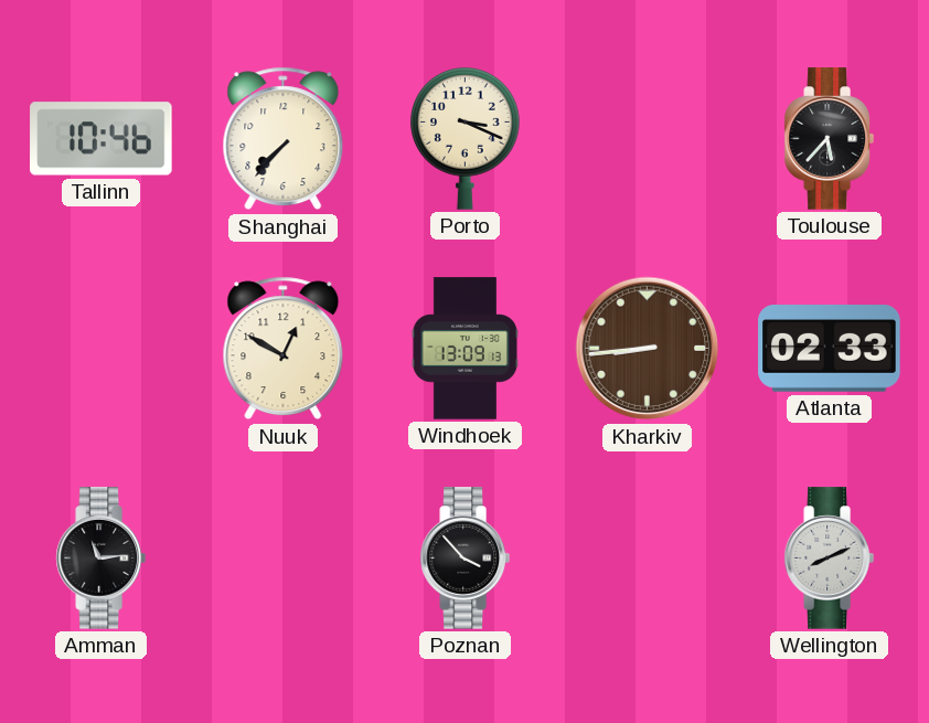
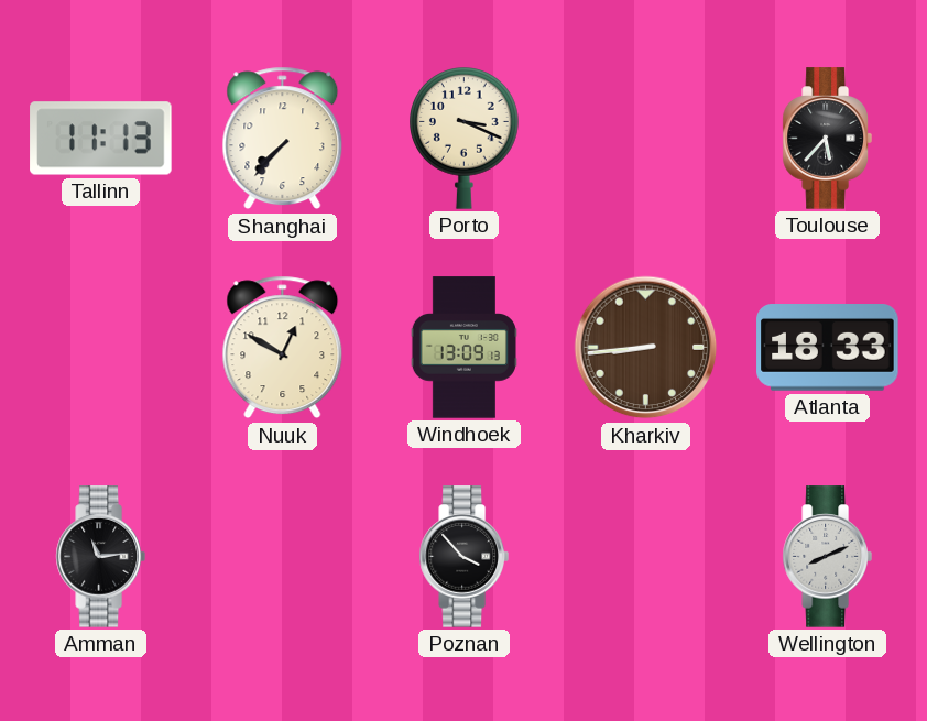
Tallinn: 10:46 -> 11:13 (101, 139)
Atlanta: 02:33 -> 18:33 (828, 348)
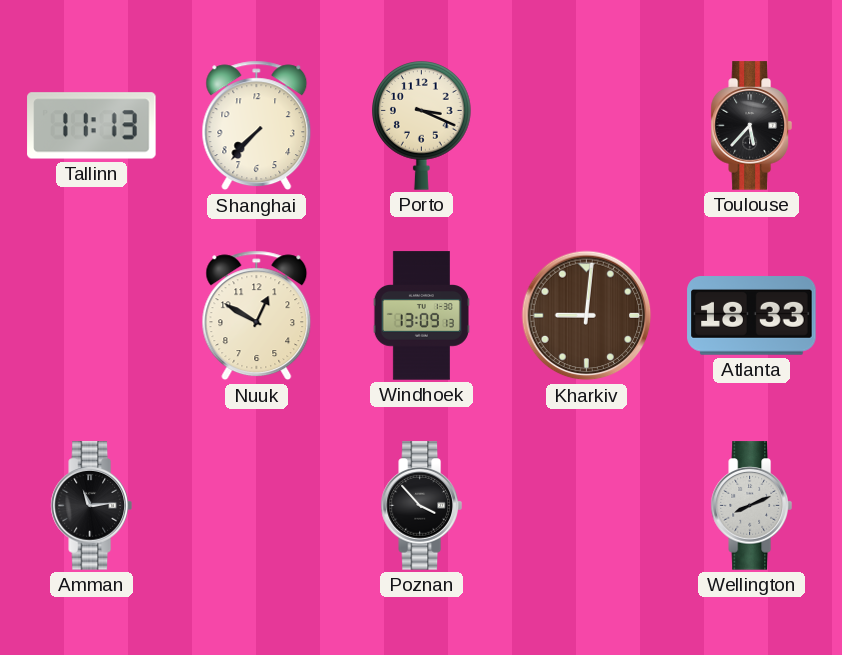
Kharkiv: 8:44 -> 9:01 (587, 316)
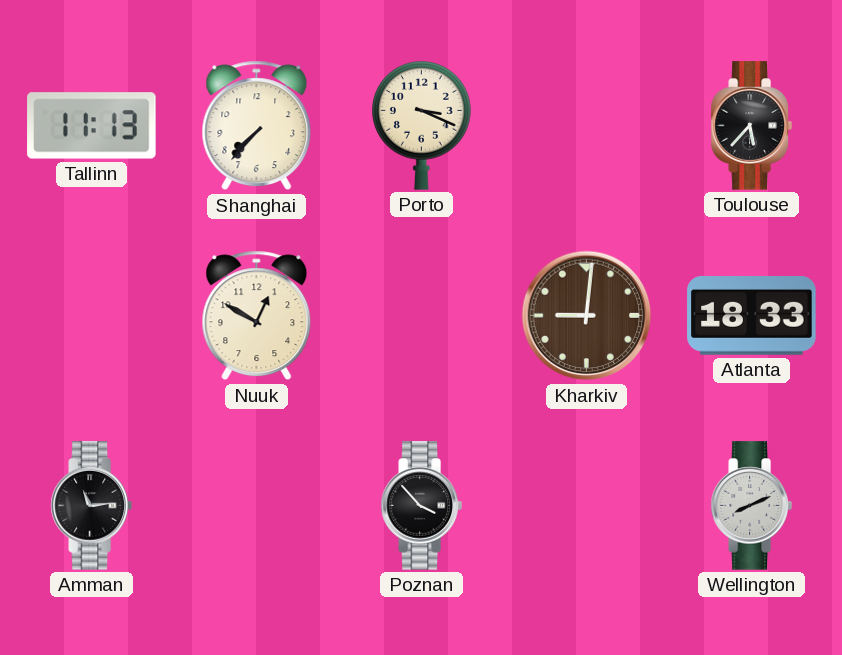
Windhoek: 13:09 -> none (421, 316)
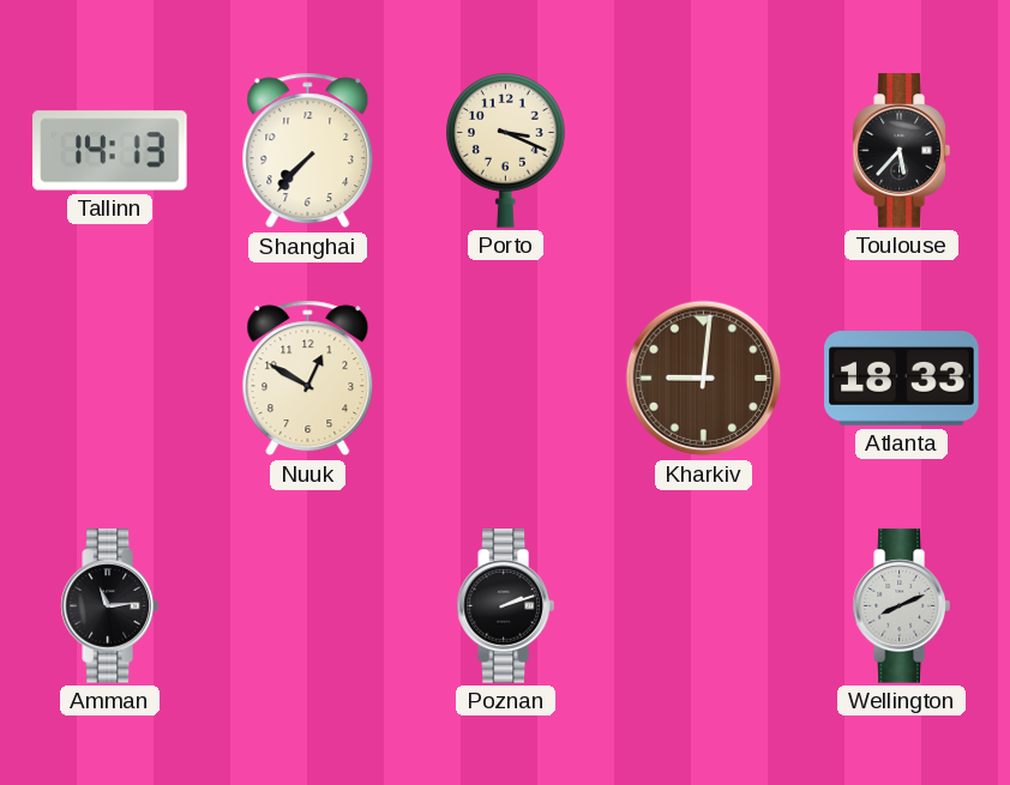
Tallinn: 11:13 -> 14:13 (110, 151)
Poznan: 3:53 -> 2:12 (505, 606)
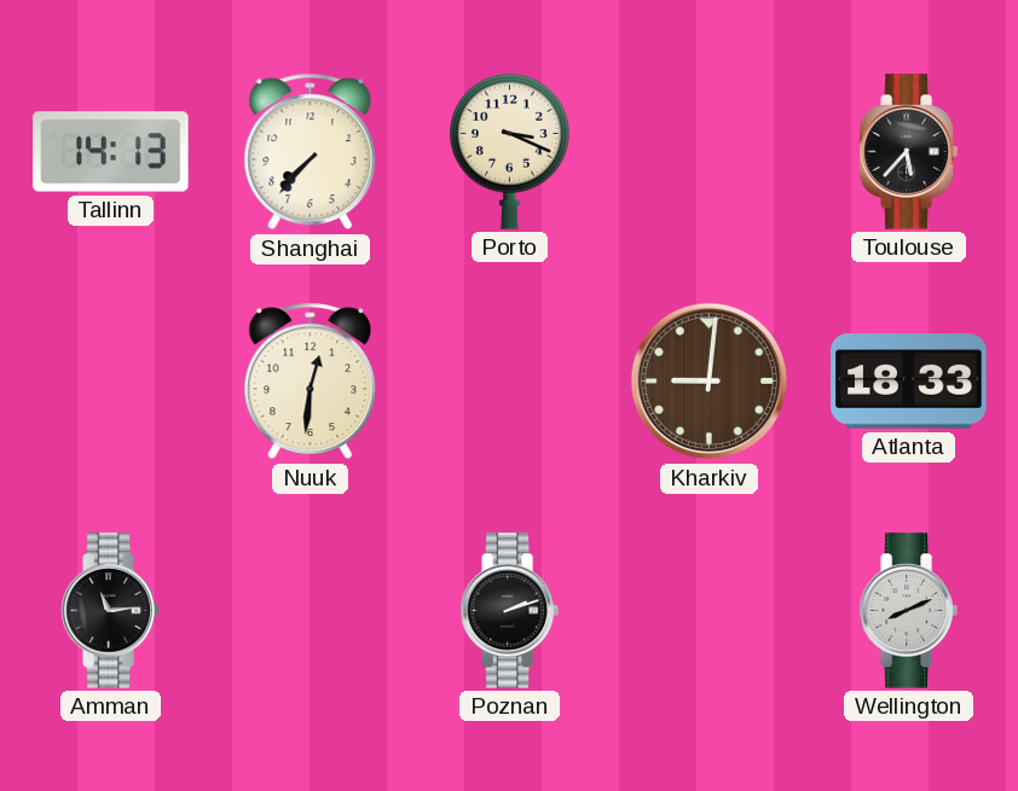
Nuuk: 12:50 -> 12:31 (311, 382)
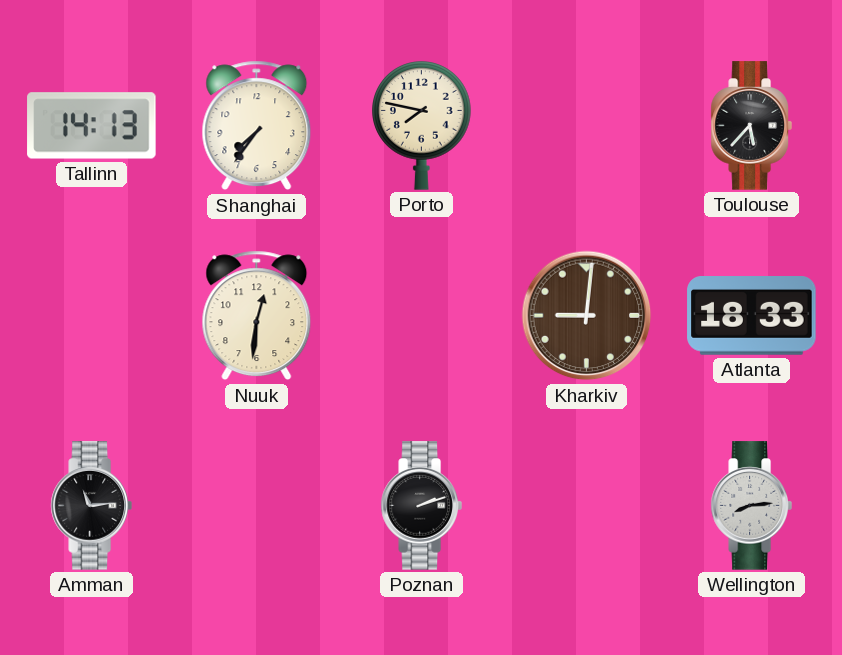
Shanghai: 7:37 -> 7:36 (257, 126)
Porto: 3:19 -> 7:47 (422, 126)
Wellington: 8:11 -> 8:14 (751, 506)
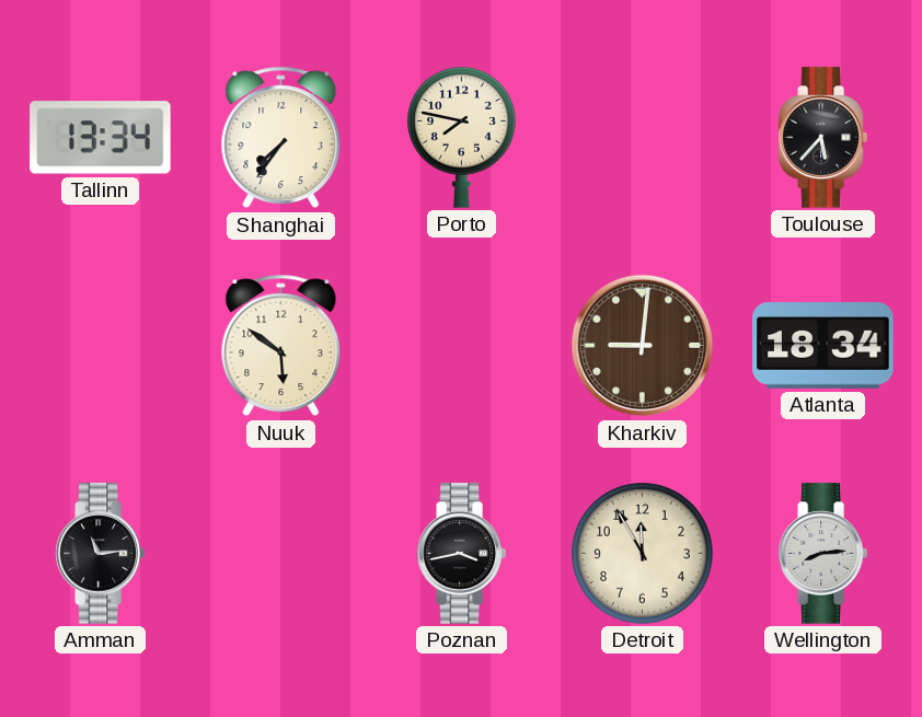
Tallinn: 14:13 -> 13:34 (101, 138)
Nuuk: 12:31 -> 5:51 (281, 346)
Atlanta: 18:33 -> 18:34 (823, 346)
Poznan: 2:12 -> 3:43 (461, 554)
Detroit: none -> 11:55 (643, 554)
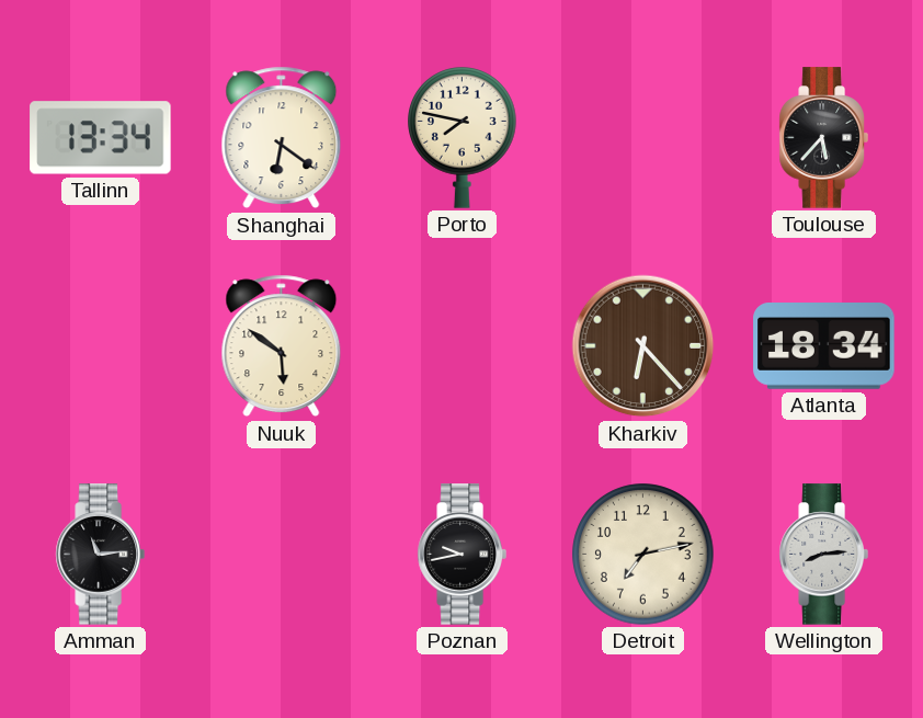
Shanghai: 7:36 -> 6:21 (282, 138)
Kharkiv: 9:01 -> 6:23 (643, 346)
Poznan: 3:43 -> 9:43 (461, 555)
Detroit: 11:55 -> 7:13 (643, 555)
